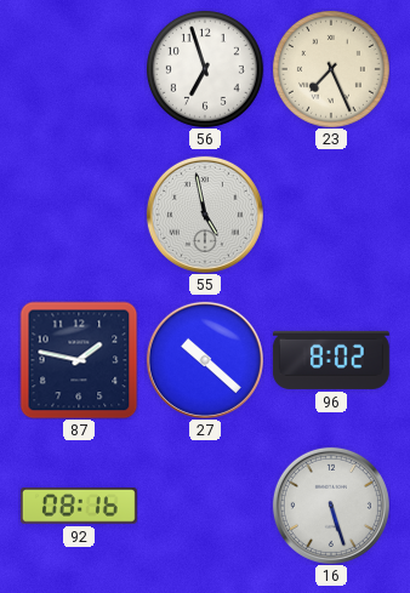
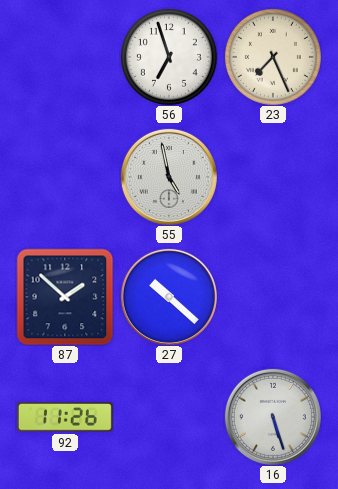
87: 1:47 -> 1:52 (65, 297)
96: 8:02 -> none (331, 360)
92: 08:16 -> 11:26 (65, 417)
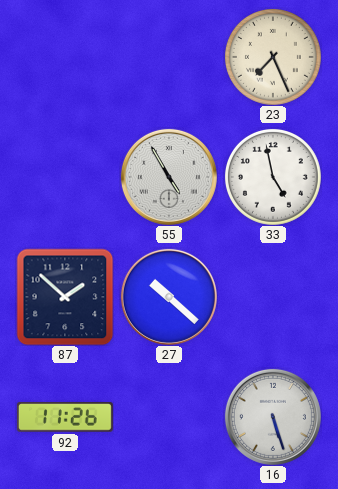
56: 6:57 -> none (169, 57)
55: 4:58 -> 4:55 (169, 177)
33: none -> 4:58 (273, 177)
